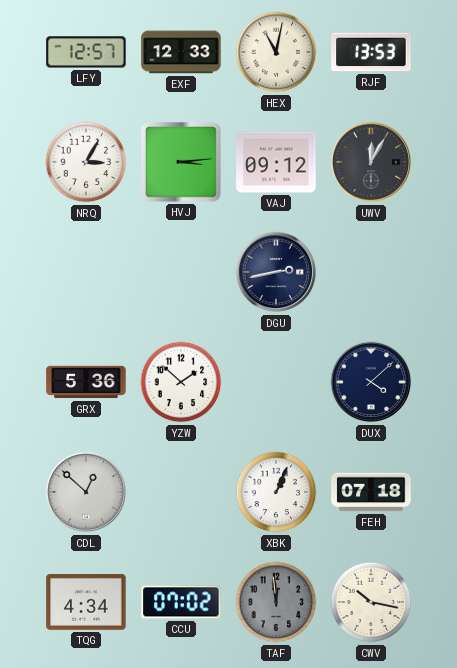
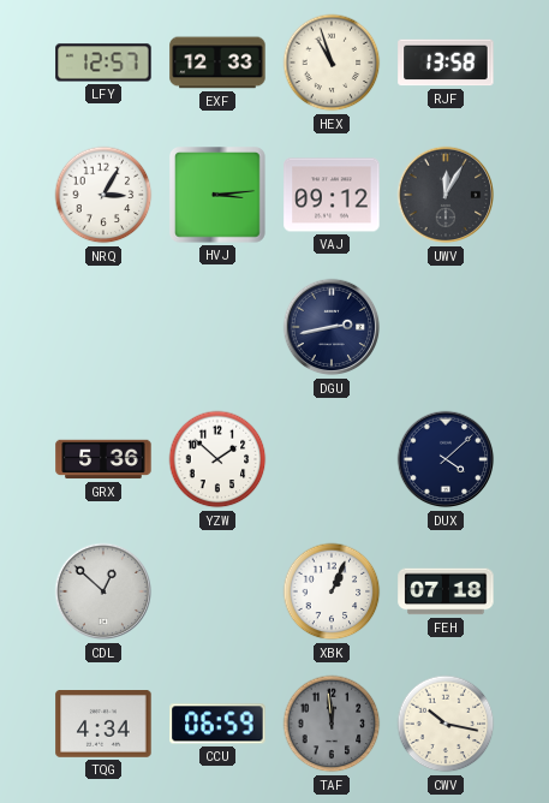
HEX: 11:02 -> 10:57 (332, 63)
RJF: 13:53 -> 13:58 (446, 63)
CCU: 07:02 -> 06:59 (217, 724)
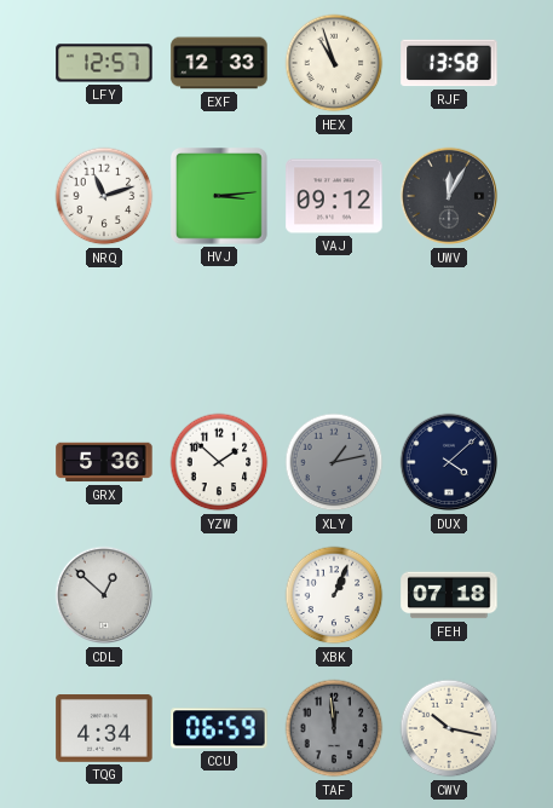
NRQ: 3:05 -> 11:12 (104, 196)
DGU: 2:43 -> none (332, 327)
XLY: none -> 1:13 (334, 462)
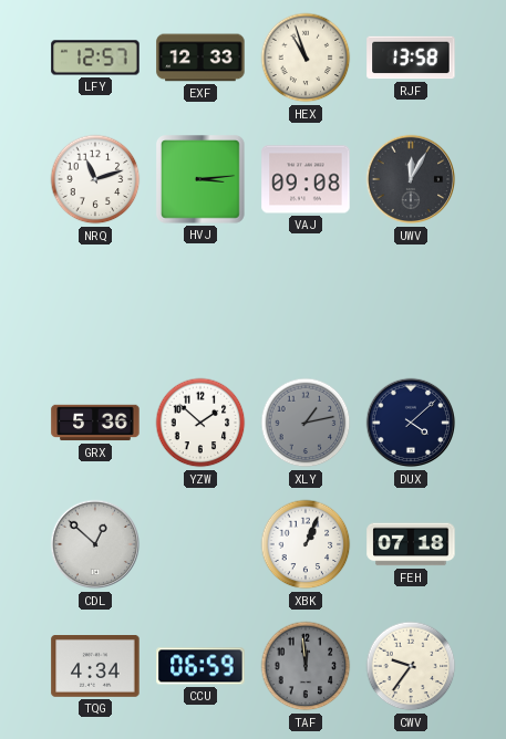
VAJ: 09:12 -> 09:08 (306, 179)
CWV: 10:17 -> 9:36 (411, 666)
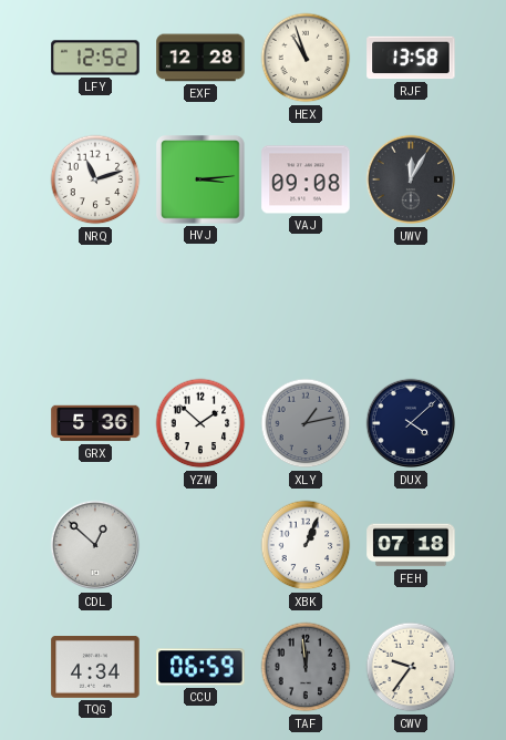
LFY: 12:57 -> 12:52 (95, 58)
EXF: 12:33 -> 12:28 (200, 58)
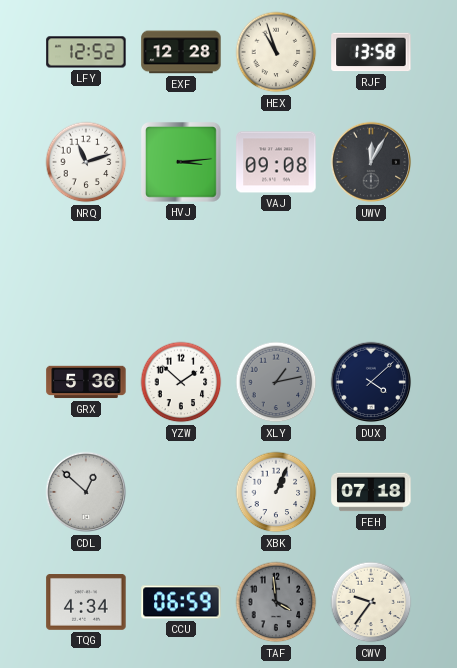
TAF: 11:59 -> 3:59 (276, 602)
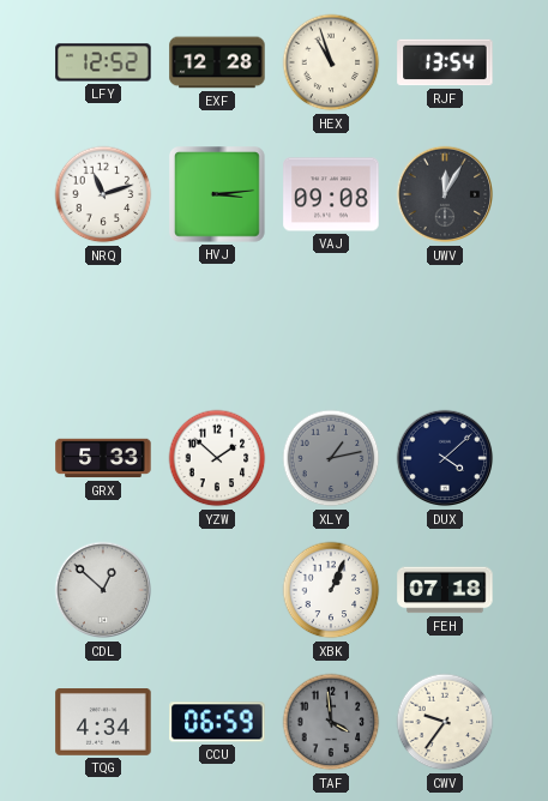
RJF: 13:58 -> 13:54 (445, 62)
GRX: 5:36 -> 5:33 (103, 458)
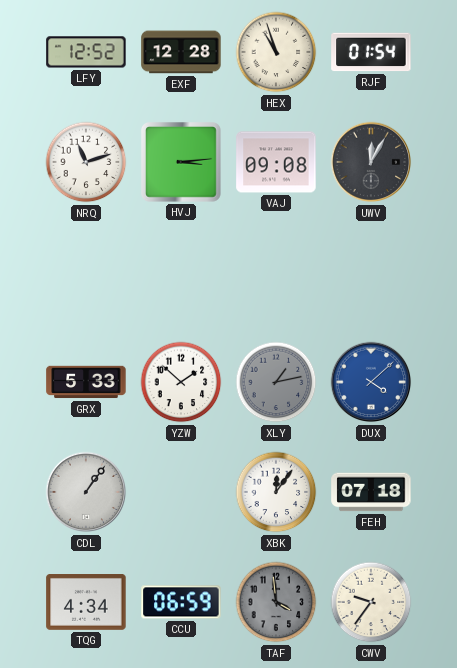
RJF: 13:54 -> 01:54 (371, 52)
DUX dial: navy -> blue (371, 382)
CDL: 12:52 -> 1:06 (86, 492)
XBK: 1:04 -> 12:06 (276, 492)
